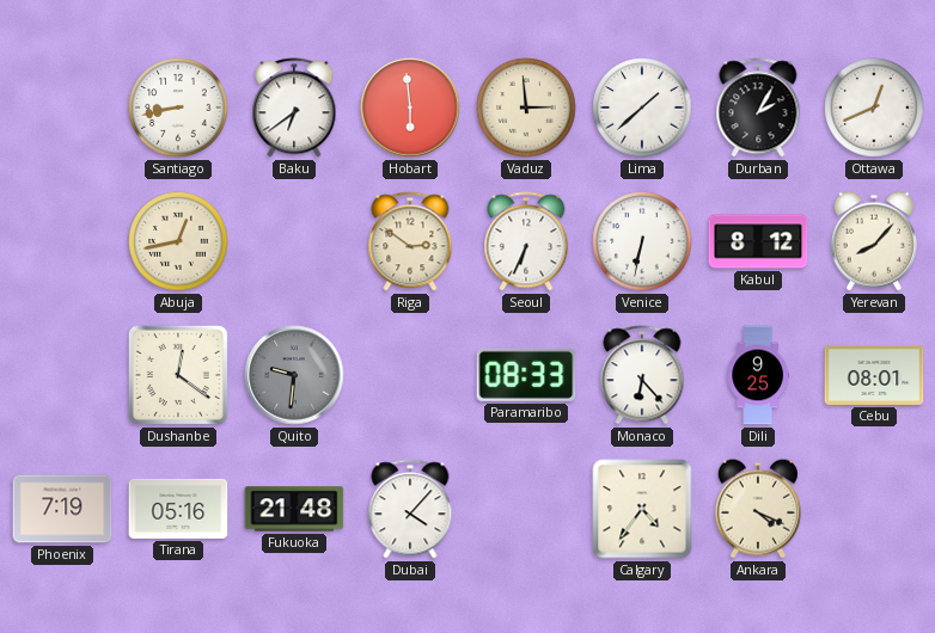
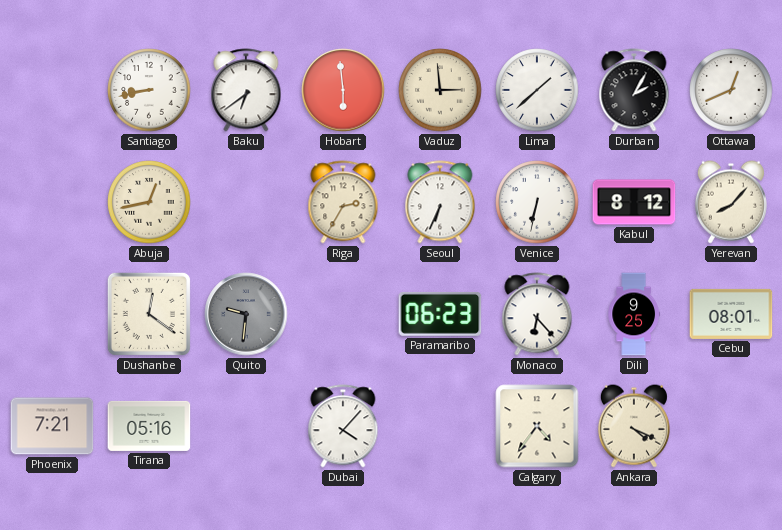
Riga: 2:51 -> 2:35 (343, 202)
Paramaribo: 08:33 -> 06:23 (440, 314)
Phoenix: 7:19 -> 7:21 (52, 426)
Fukuoka: 21:48 -> none (294, 509)
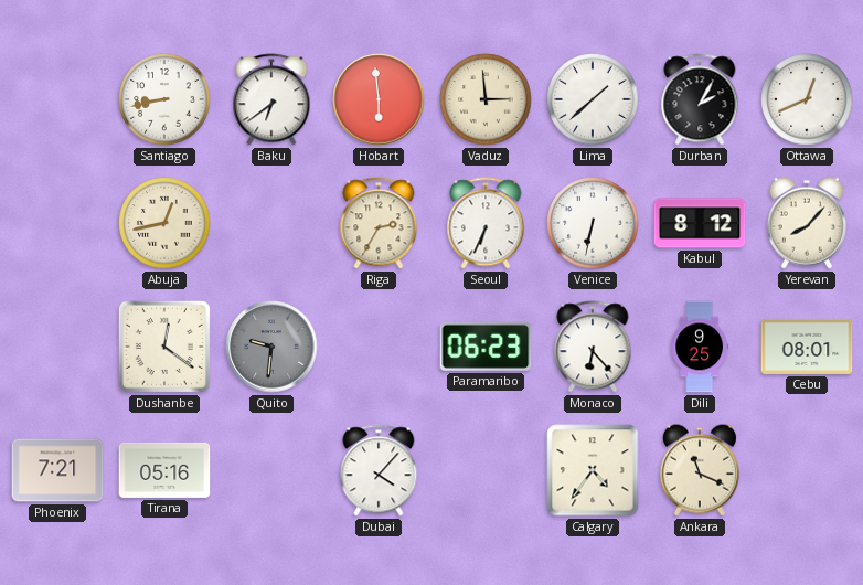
Ankara: 4:19 -> 11:19 (700, 470)
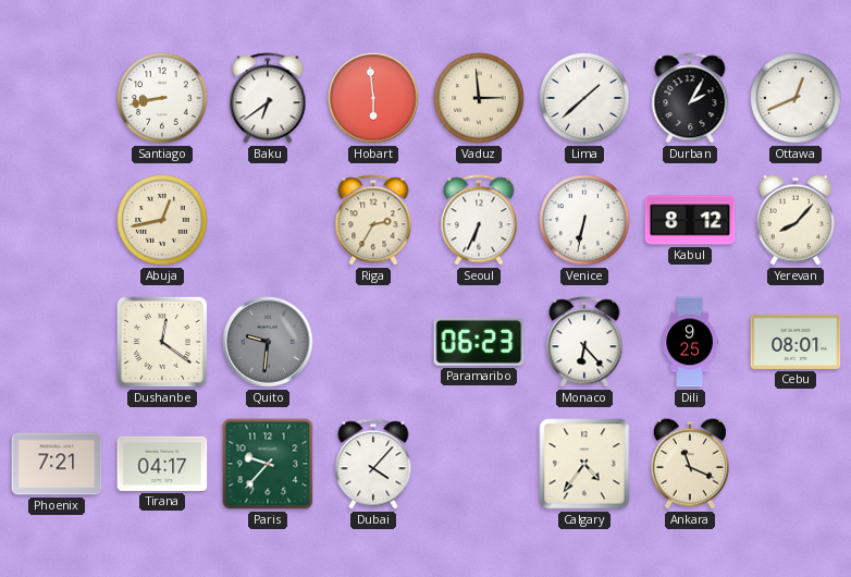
Tirana: 05:16 -> 04:17 (162, 464)
Paris: none -> 9:37 (268, 464)
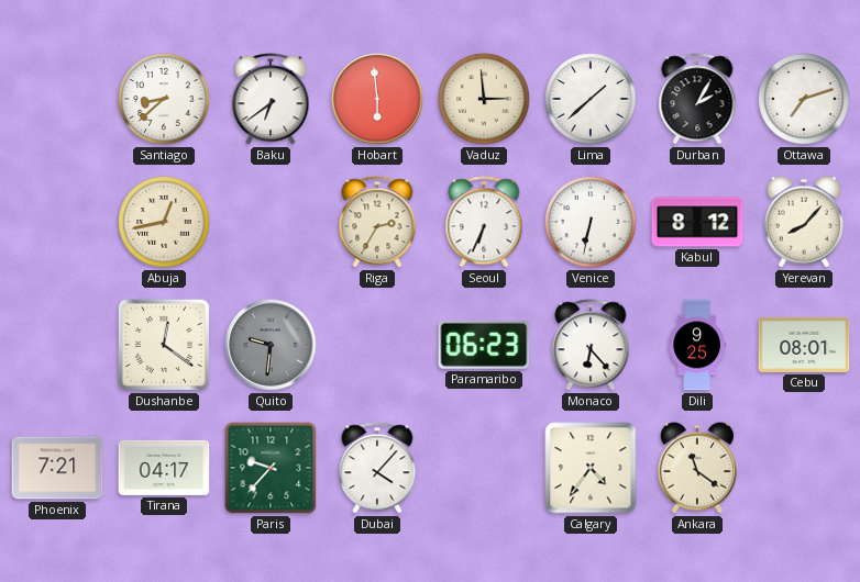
Santiago: 8:43 -> 8:38 (164, 99)
Ottawa: 12:41 -> 7:12 (804, 99)
Ankara: 11:19 -> 11:21 (697, 468)
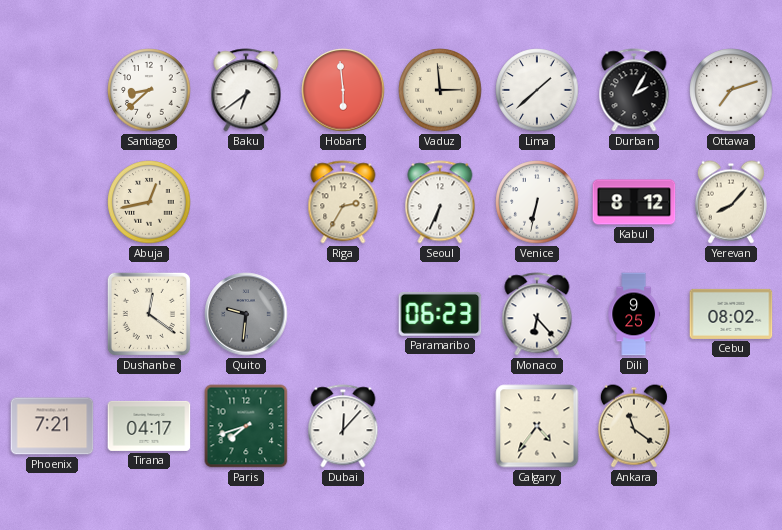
Cebu: 08:01 -> 08:02 (731, 314)
Paris: 9:37 -> 7:42 (246, 426)
Dubai: 4:07 -> 12:07 (343, 426)
